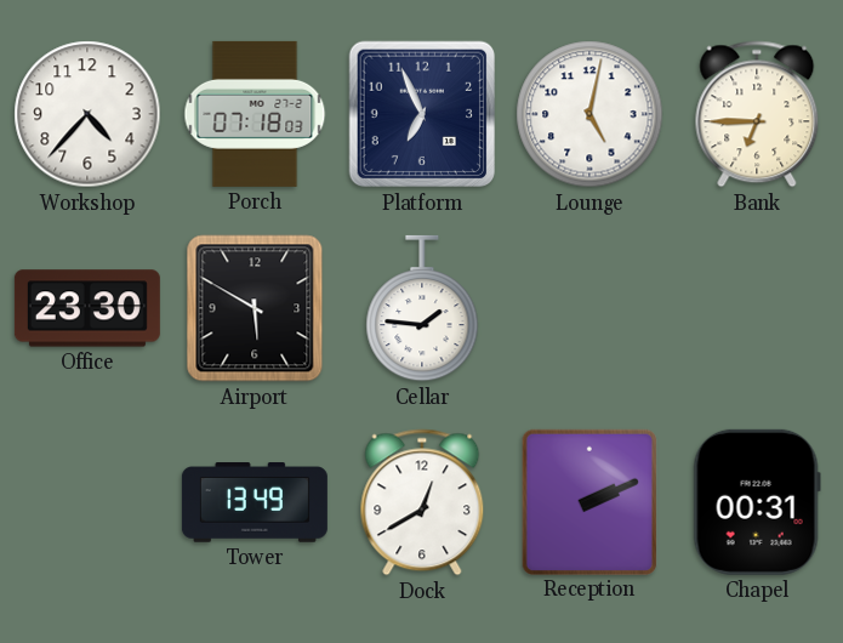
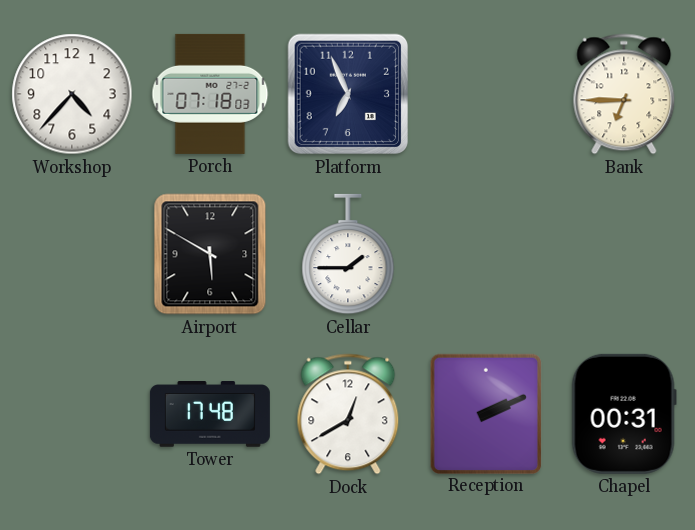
Lounge: 5:02 -> none (589, 114)
Office: 23:30 -> none (87, 308)
Cellar: 1:46 -> 1:45 (348, 254)
Tower: 13:49 -> 17:48 (210, 414)
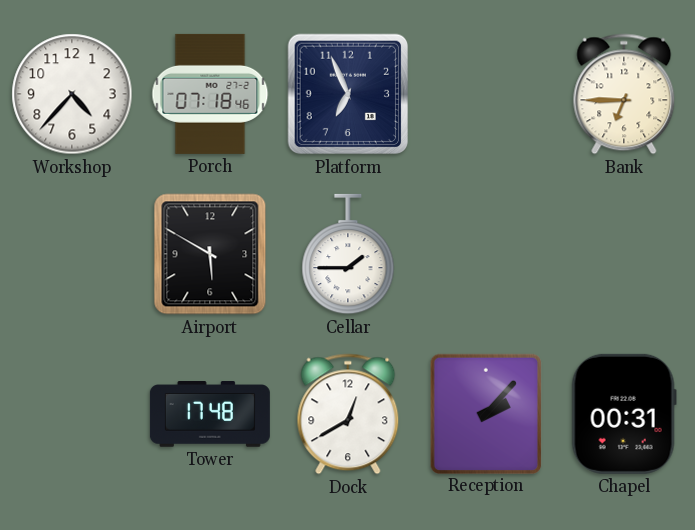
Porch: 07:18:03 -> 07:18:46 (210, 94)
Reception: 2:11 -> 2:07 (485, 413)
